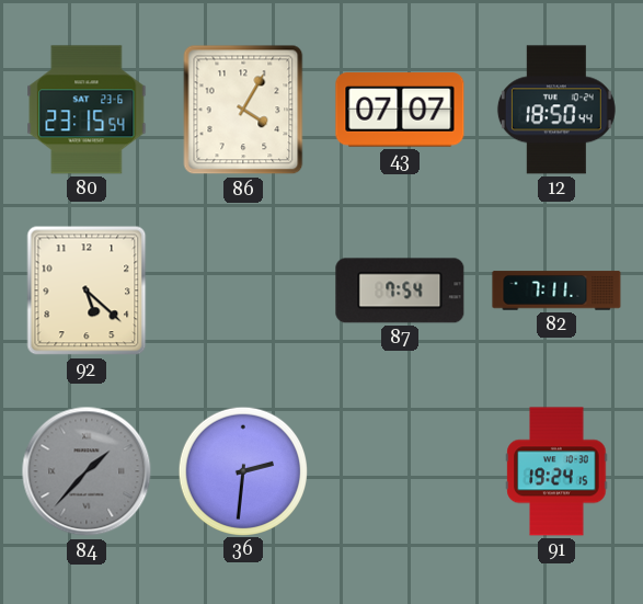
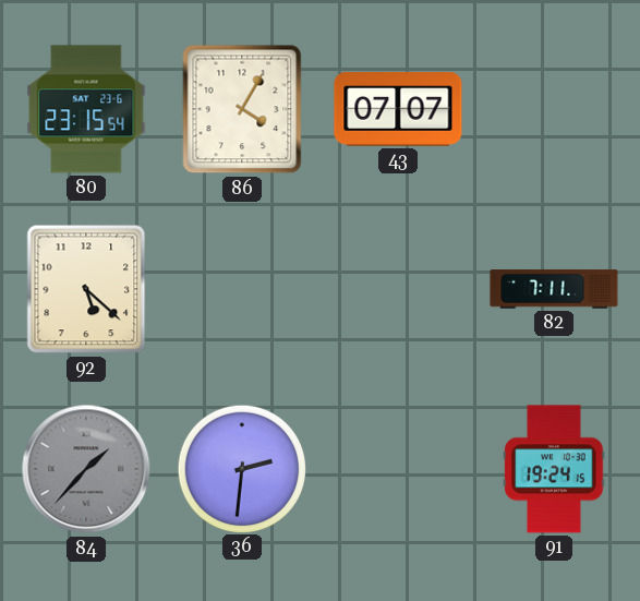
12: 18:50 -> none (556, 110)
87: 7:54 -> none (400, 290)
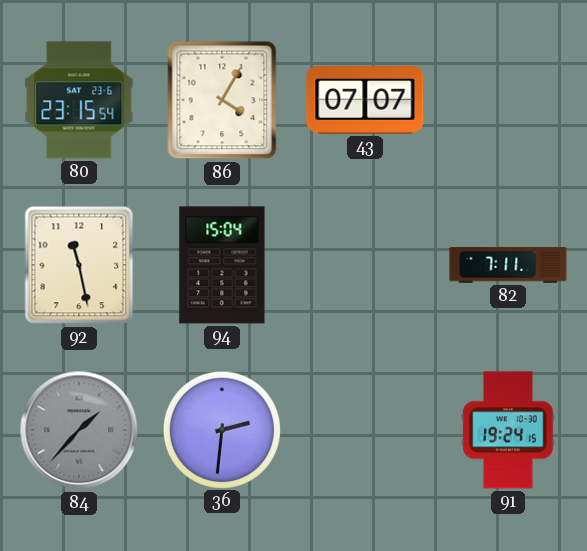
92: 5:22 -> 11:28 (79, 265)
94: none -> 15:04 (222, 265)
